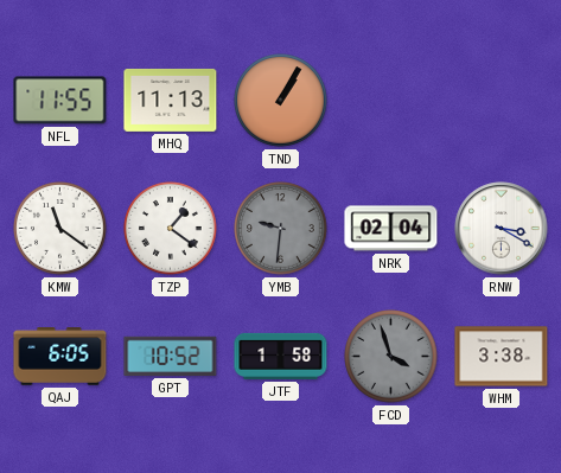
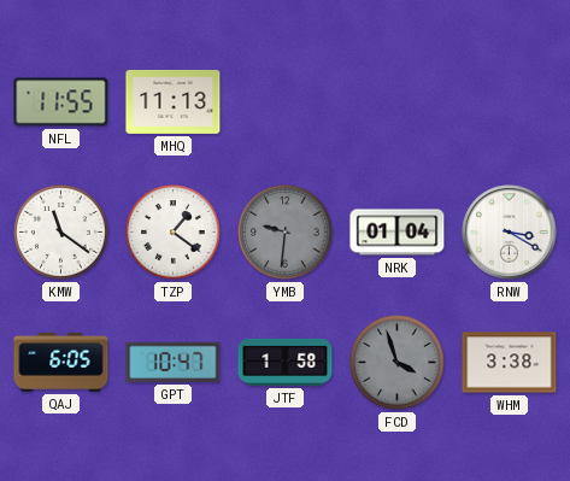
TND: 1:05 -> none (281, 101)
NRK: 02:04 -> 01:04 (398, 233)
GPT: 10:52 -> 10:47 (174, 362)
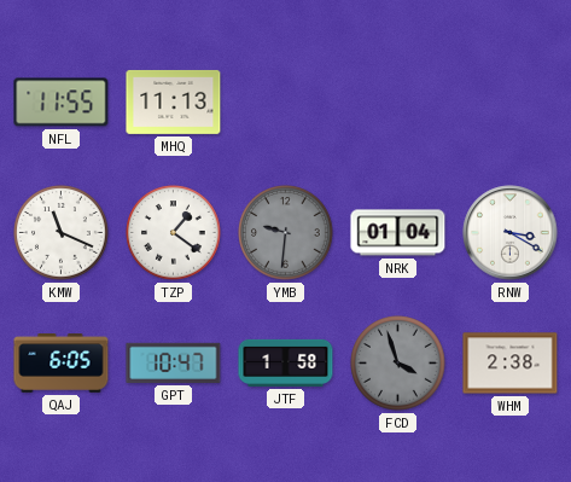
KMW: 11:21 -> 11:19 (62, 233)
WHM: 3:38 -> 2:38 (511, 364)
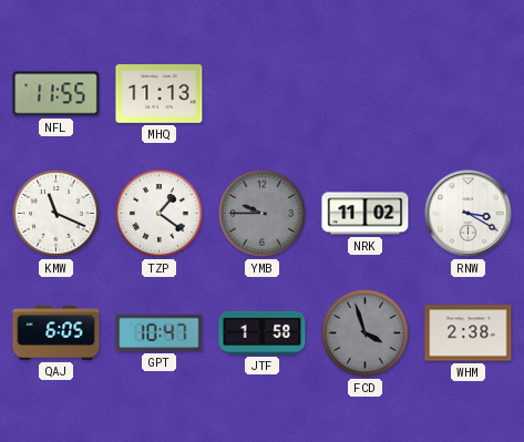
YMB: 9:31 -> 9:45 (263, 214)
NRK: 01:04 -> 11:02 (366, 214)
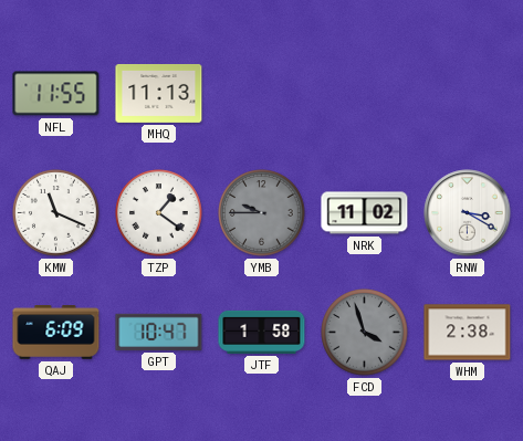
QAJ: 6:05 -> 6:09 (56, 333)
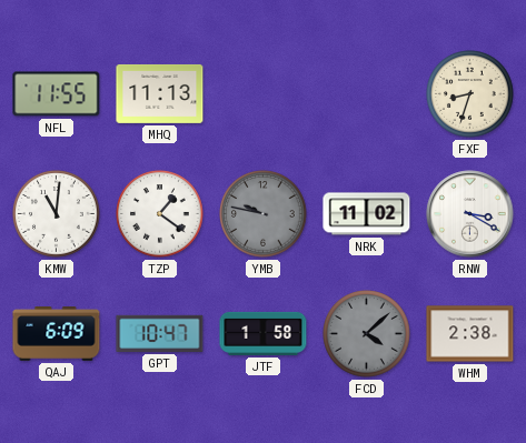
FXF: none -> 8:33 (470, 94)
KMW: 11:19 -> 11:01 (57, 214)
YMB: 9:45 -> 9:47 (264, 214)
FCD: 3:57 -> 4:08 (367, 334)
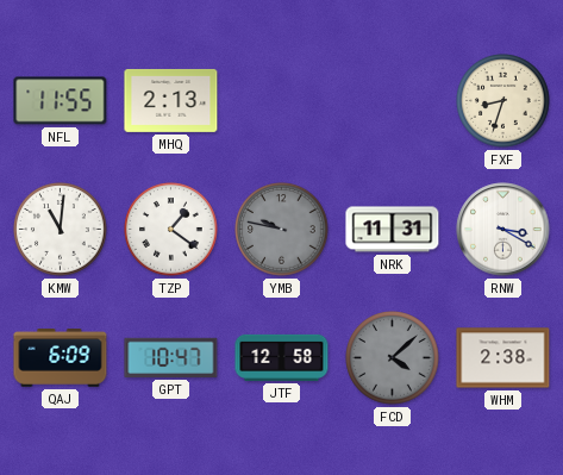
MHQ: 11:13 -> 2:13 (171, 100)
NRK: 11:02 -> 11:31 (393, 230)
JTF: 1:58 -> 12:58 (282, 357)
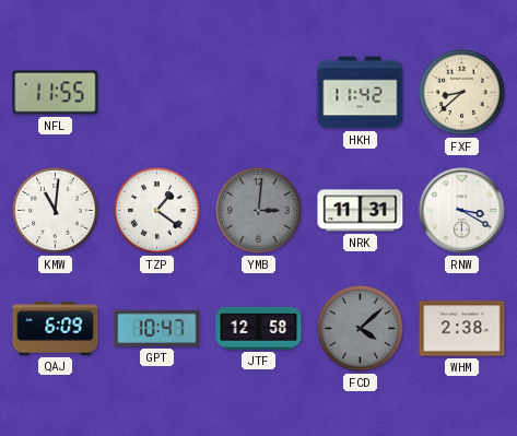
MHQ: 2:13 -> none (171, 100)
HKH: none -> 11:42 (361, 93)
FXF: 8:33 -> 8:38 (462, 93)
YMB: 9:47 -> 3:01 (259, 211)
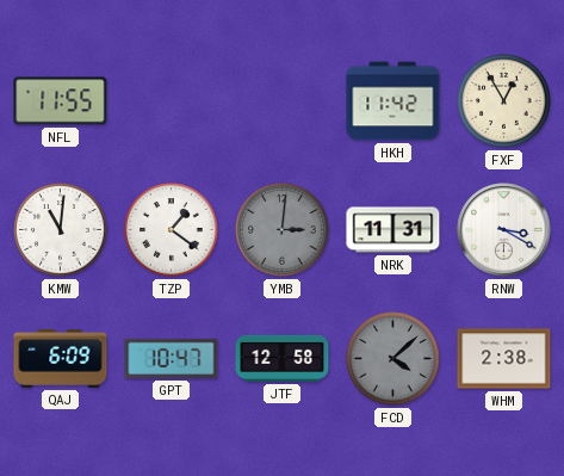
FXF: 8:38 -> 12:55 (504, 101)
